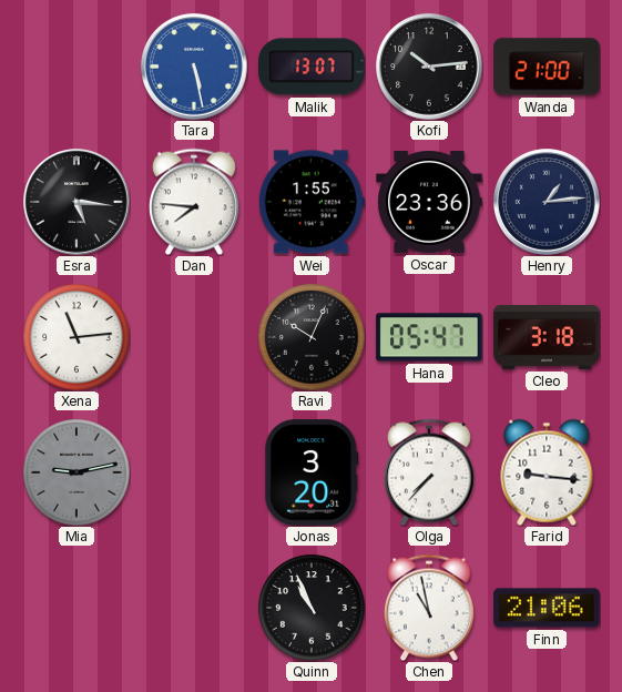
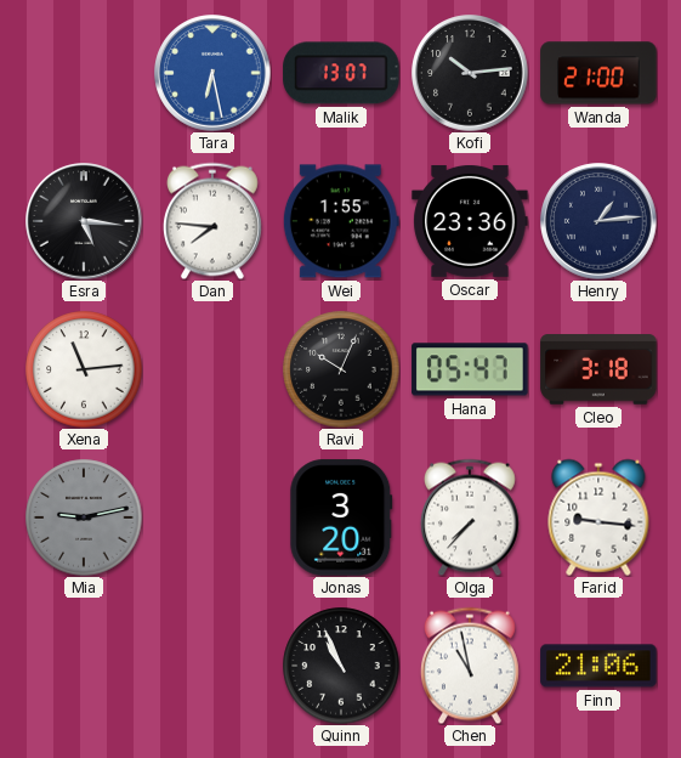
Tara: 5:28 -> 6:28 (212, 73)
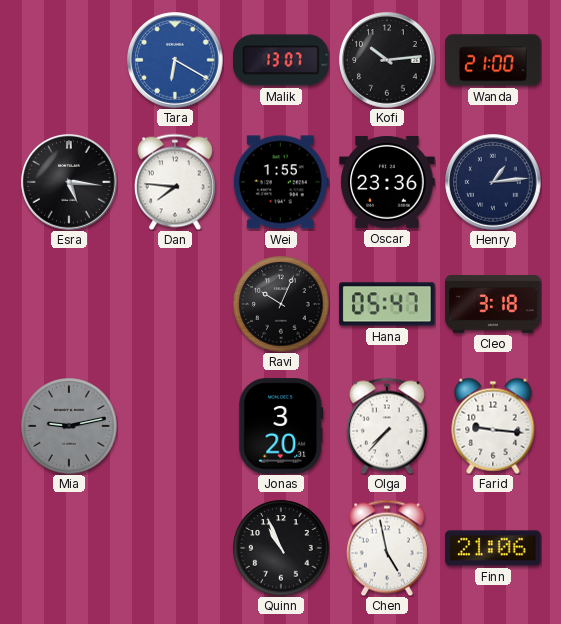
Tara: 6:28 -> 6:20 (175, 60)
Xena: 11:14 -> none (84, 369)
Chen: 10:58 -> 4:58 (387, 548)
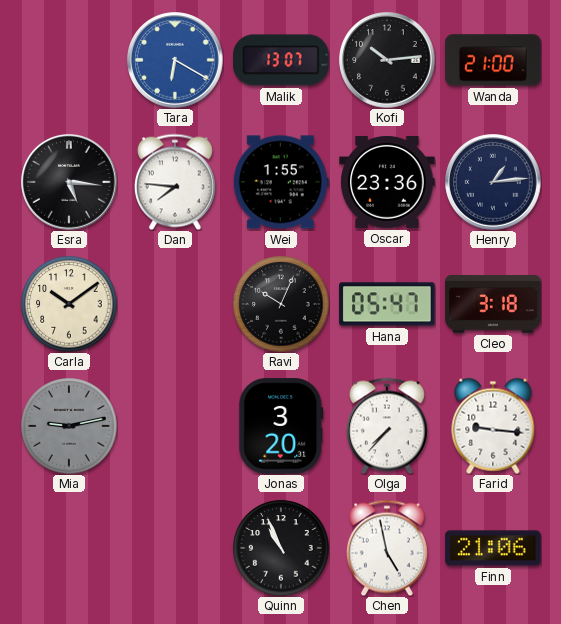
Carla: none -> 10:09 (69, 304)
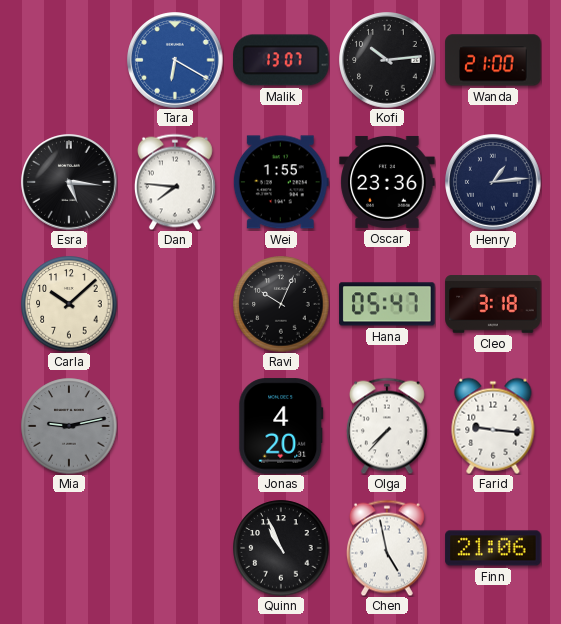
Carla: 10:09 -> 10:08 (69, 304)
Jonas: 3:20 -> 4:20 (281, 426)
